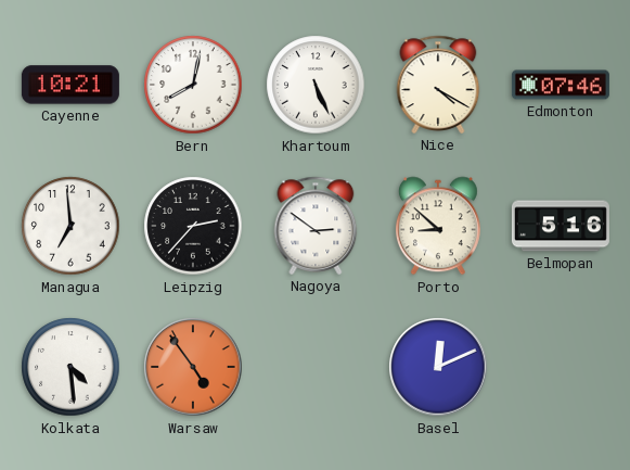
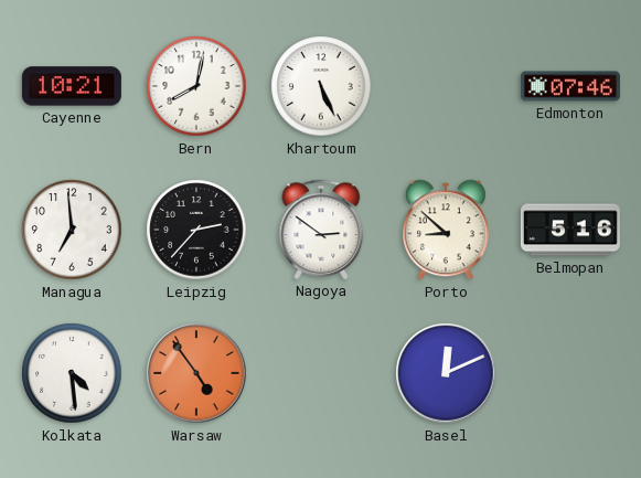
Nice: 4:20 -> none (438, 85)
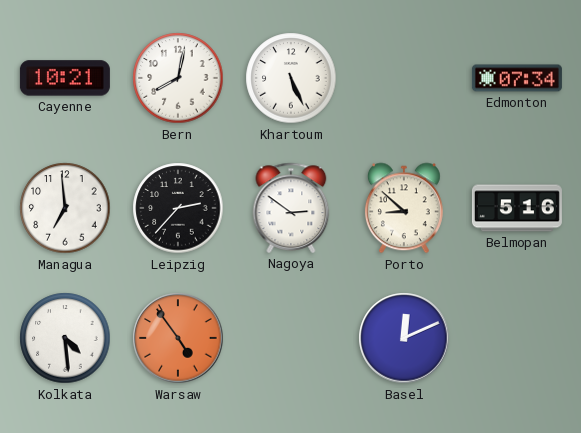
Edmonton: 07:46 -> 07:34 (517, 78)
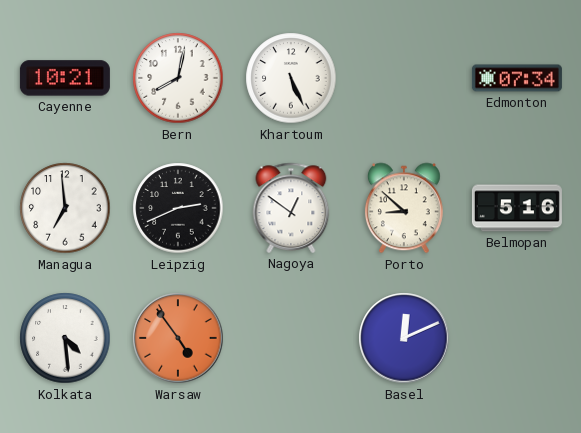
Leipzig: 2:37 -> 2:41 (178, 208)
Nagoya: 2:51 -> 12:51 (291, 208)
